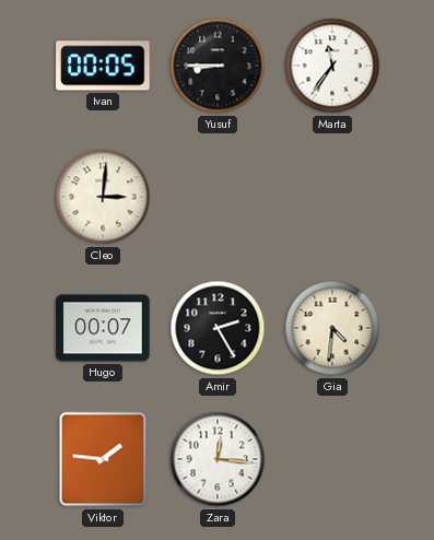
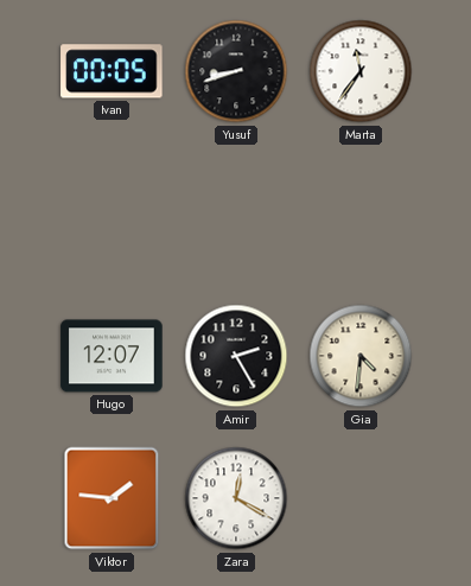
Yusuf: 8:45 -> 8:42 (236, 71)
Cleo: 3:01 -> none (103, 197)
Hugo: 00:07 -> 12:07 (112, 356)
Zara: 12:16 -> 12:20 (236, 498)
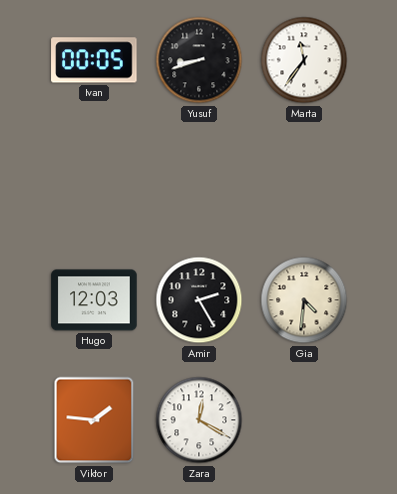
Hugo: 12:07 -> 12:03 (94, 300)
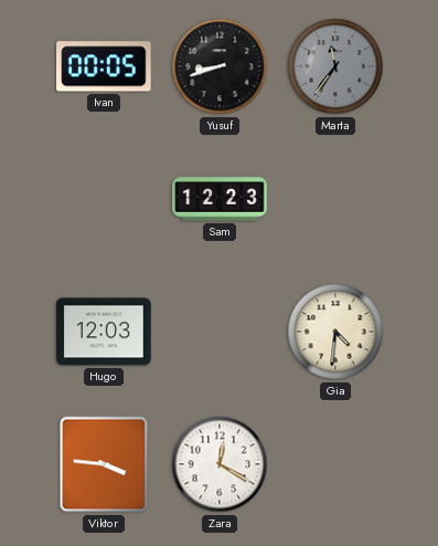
Marta dial: white -> grey (335, 66)
Sam: none -> 12:23 (220, 199)
Amir: 2:25 -> none (199, 300)
Viktor: 1:46 -> 3:46 (104, 464)
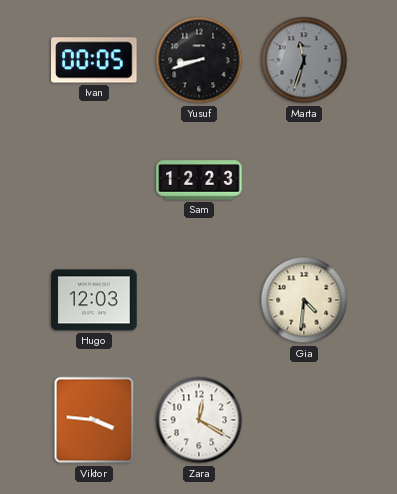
Marta: 11:36 -> 11:33 (304, 60)
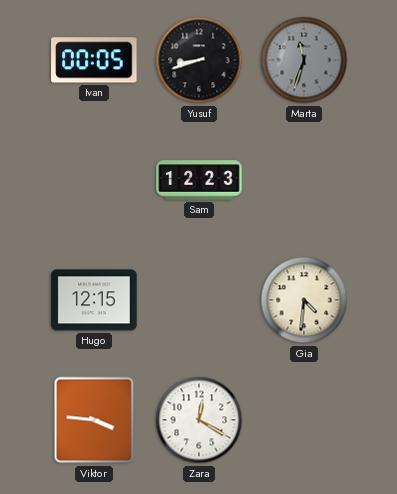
Hugo: 12:03 -> 12:15 (94, 300)
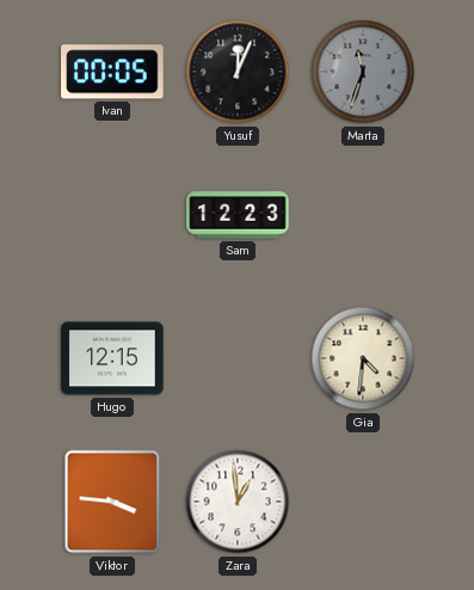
Yusuf: 8:42 -> 12:04 (238, 72)
Zara: 12:20 -> 12:59 (238, 502)
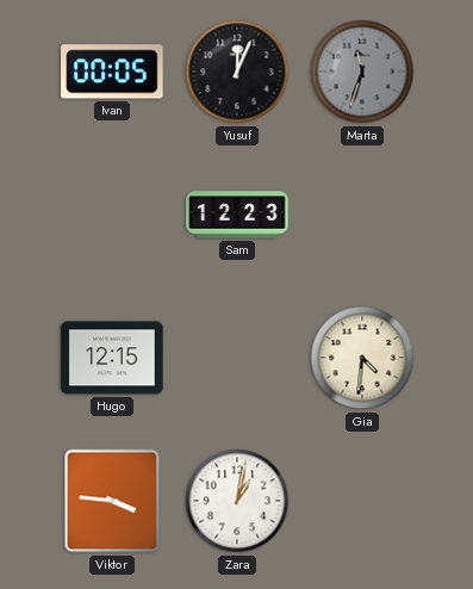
Zara: 12:59 -> 1:02 (237, 501)
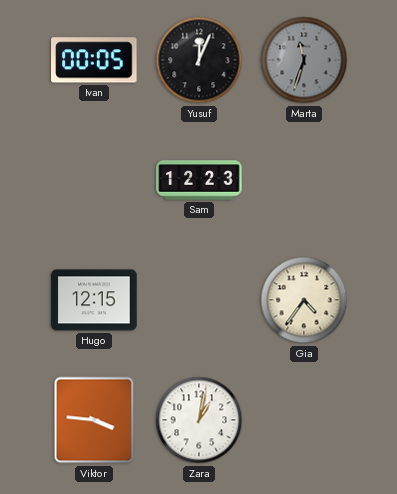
Gia: 4:31 -> 4:36 (304, 300)
